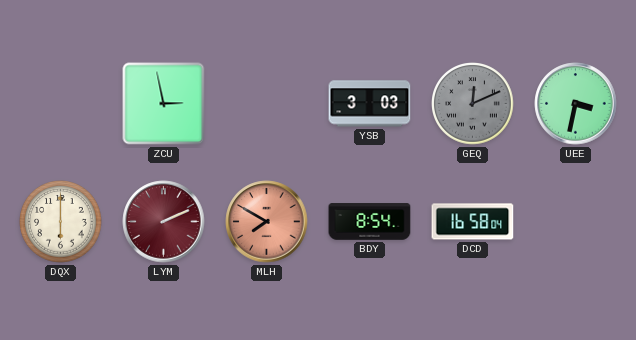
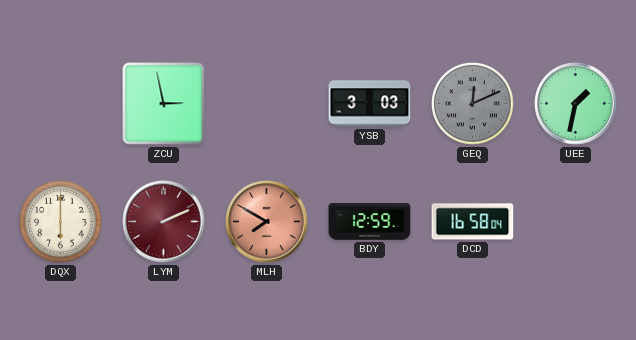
UEE: 3:32 -> 1:32 (576, 104)
BDY: 8:54 -> 12:59 (370, 222)
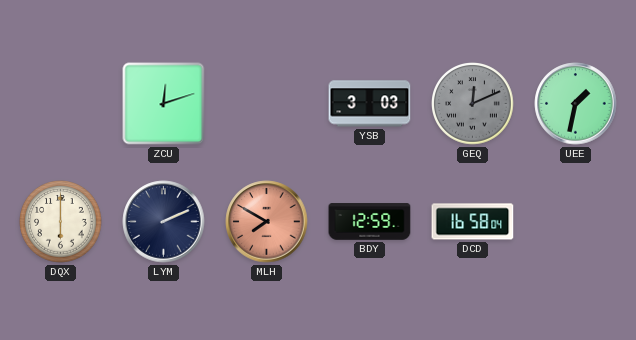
ZCU: 2:58 -> 12:12 (164, 104)
LYM dial: burgundy -> navy (164, 222)
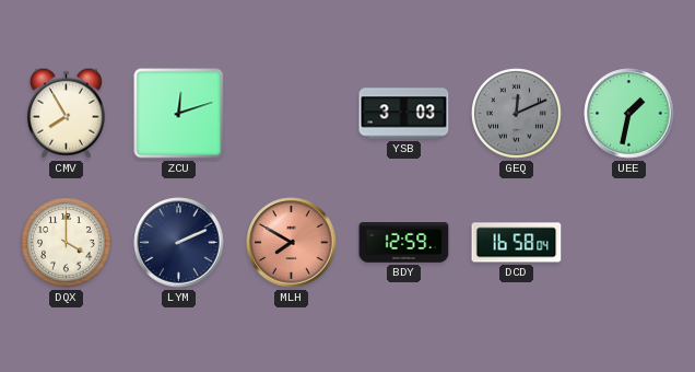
CMV: none -> 7:55 (66, 113)
DQX: 6:00 -> 4:00 (67, 243)
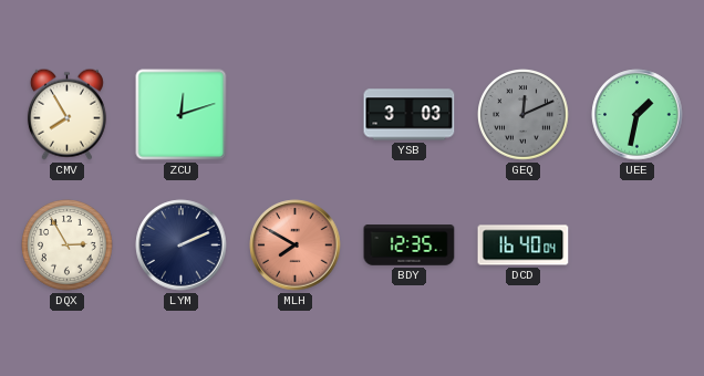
DQX: 4:00 -> 2:55 (68, 246)
BDY: 12:59 -> 12:35 (410, 246)
DCD: 16:58 -> 16:40 (524, 246)
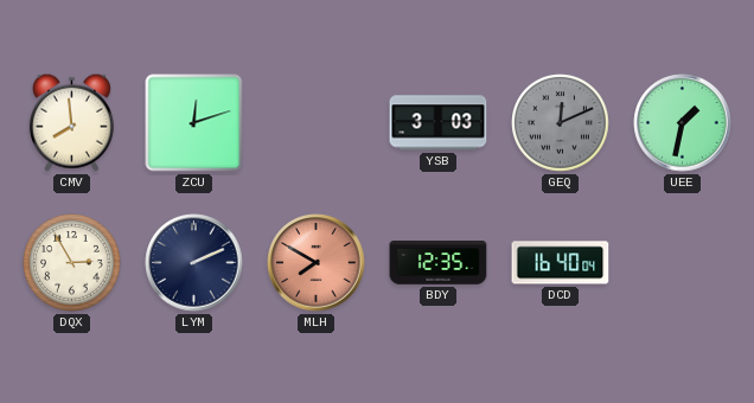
CMV: 7:55 -> 7:59 (71, 122)
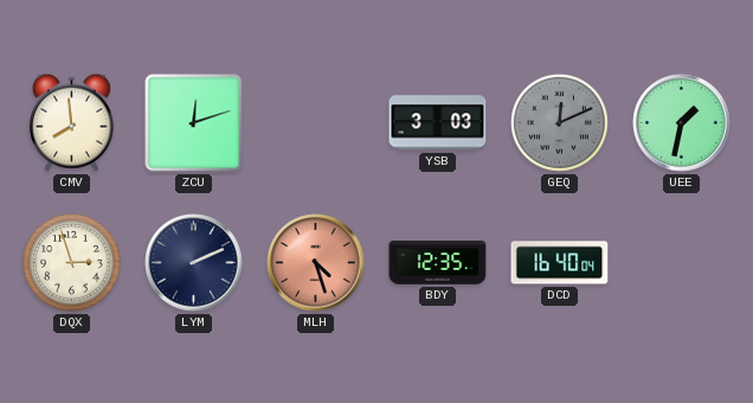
DQX: 2:55 -> 2:57 (72, 263)
MLH: 7:50 -> 4:27 (316, 263)
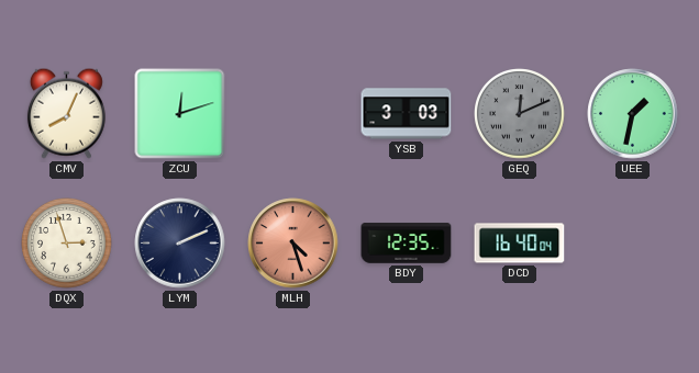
CMV: 7:59 -> 8:04 (66, 113)
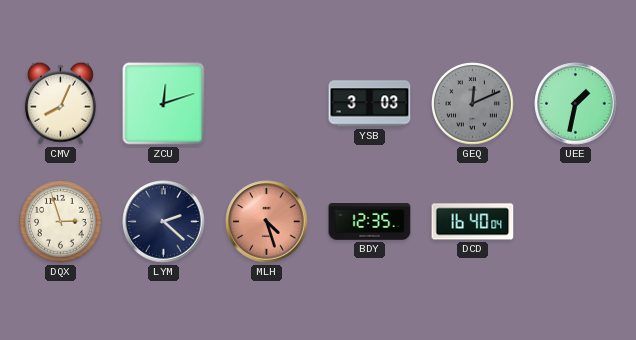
LYM: 2:11 -> 2:22 (164, 222)
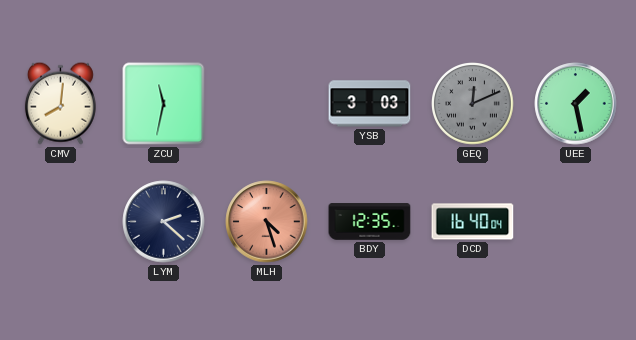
CMV: 8:04 -> 8:01 (60, 103)
ZCU: 12:12 -> 11:32 (164, 104)
UEE: 1:32 -> 1:28 (576, 104)
DQX: 2:57 -> none (61, 222)
